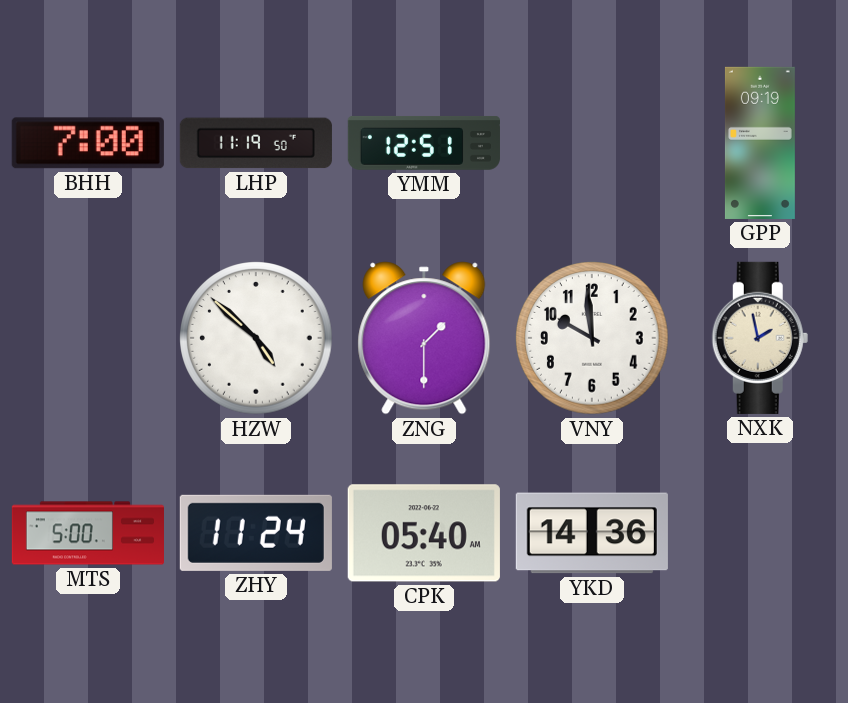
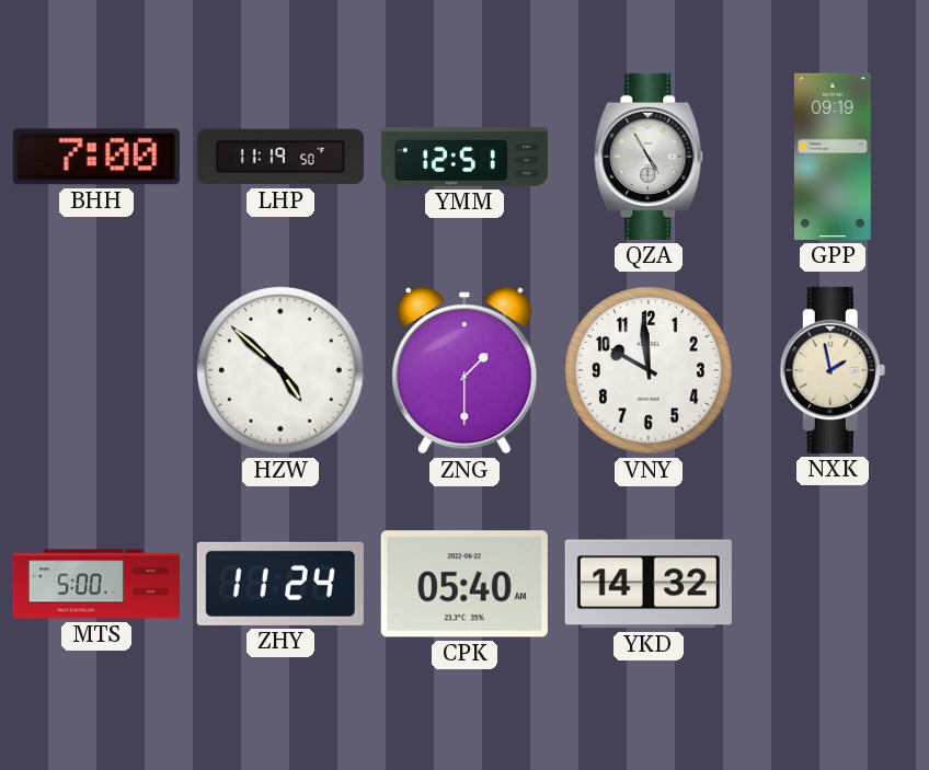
QZA: none -> 4:55 (649, 157)
YKD: 14:36 -> 14:32 (649, 584)
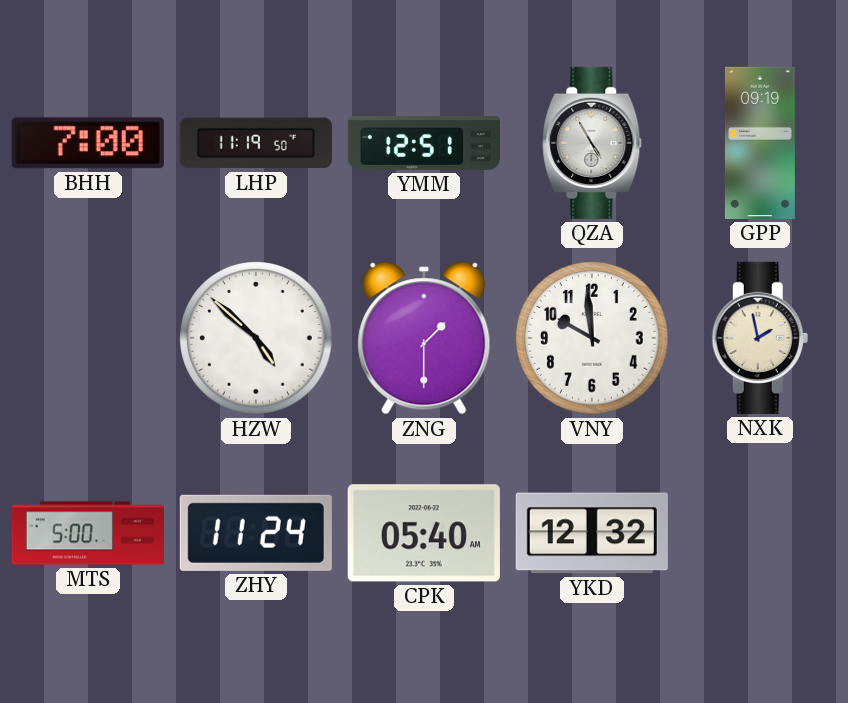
YKD: 14:32 -> 12:32 (592, 533)
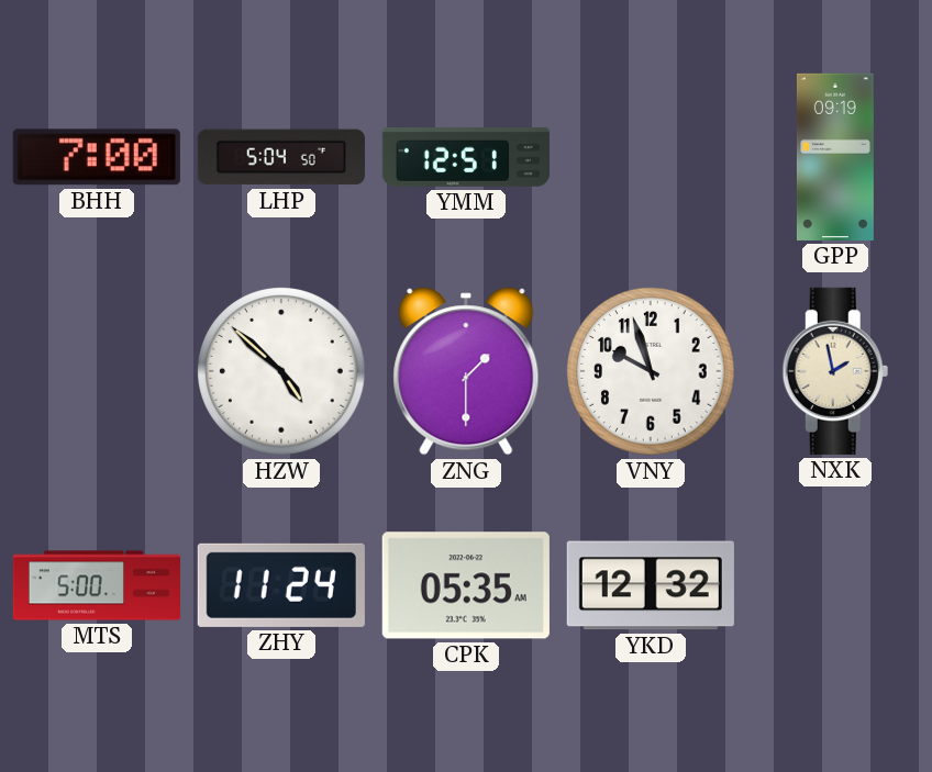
LHP: 11:19 -> 5:04 (281, 157)
QZA: 4:55 -> none (592, 143)
VNY: 9:59 -> 9:57 (652, 372)
CPK: 05:40 -> 05:35 (466, 585)
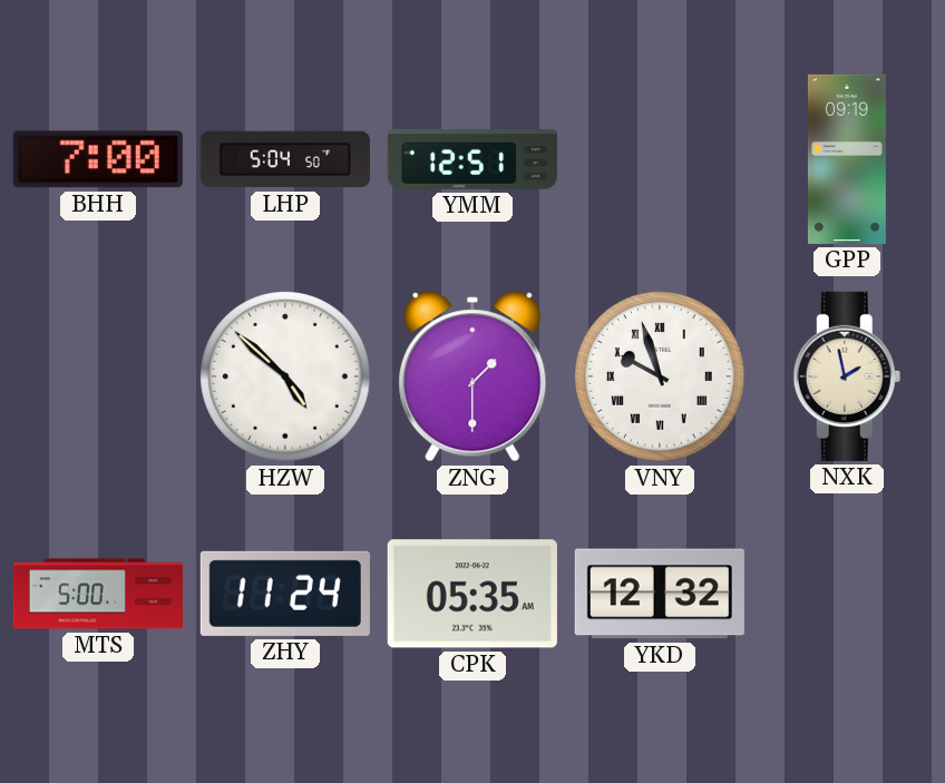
VNY numerals: Arabic -> Roman (661, 378)
